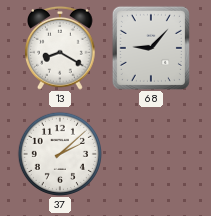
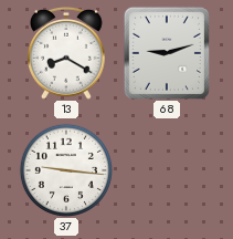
68: 9:07 -> 9:12 (167, 53)
37: 2:08 -> 9:16 (66, 170)
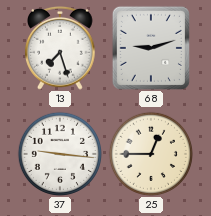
13: 8:20 -> 7:27 (61, 48)
25: none -> 12:45 (151, 154)
